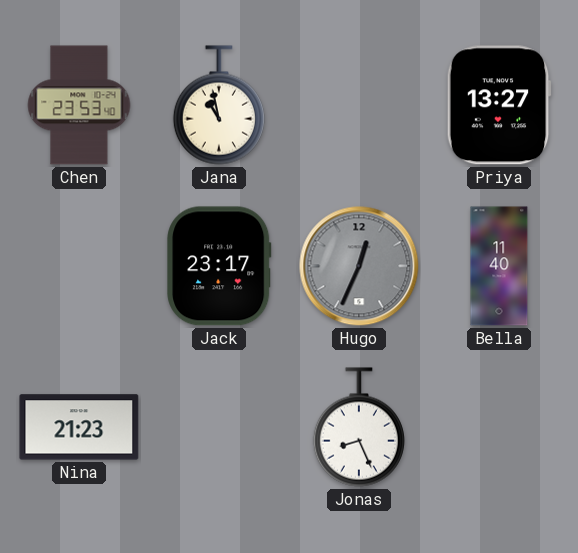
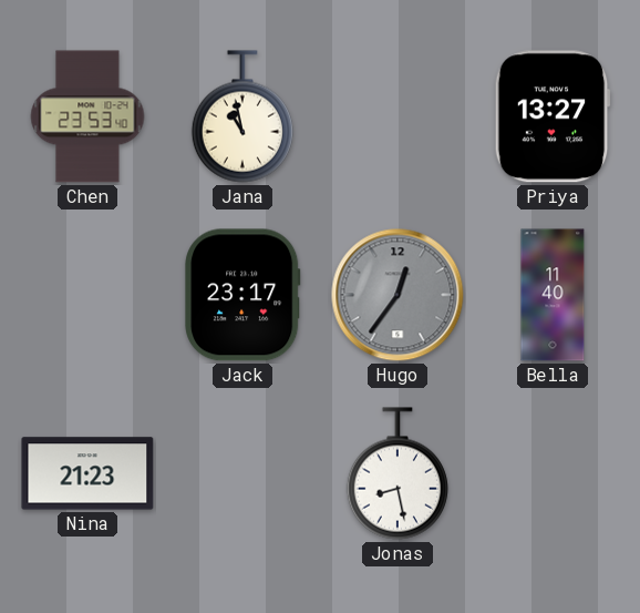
Hugo: 12:34 -> 12:36 (398, 295)
Jonas: 8:26 -> 8:28 (398, 473)
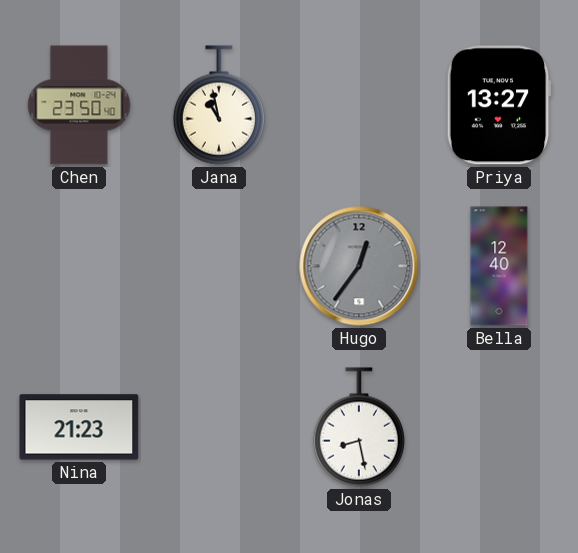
Chen: 23:53 -> 23:50 (79, 105)
Jack: 23:17 -> none (242, 295)
Bella: 11:40 -> 12:40 (499, 266)
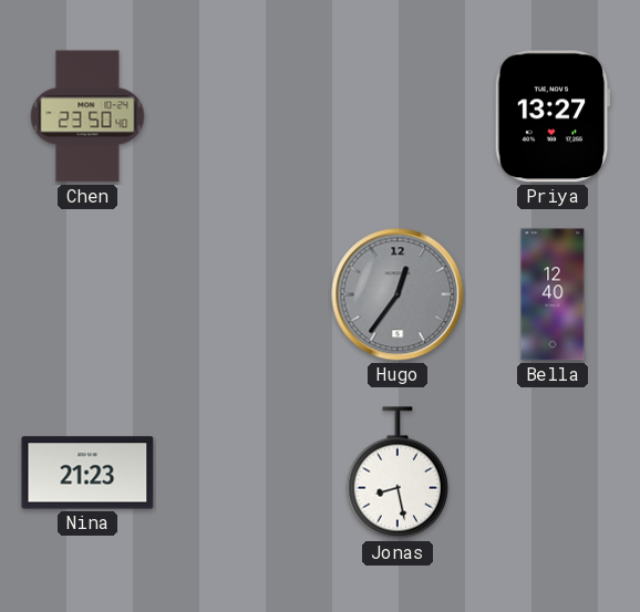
Jana: 10:58 -> none (219, 105)
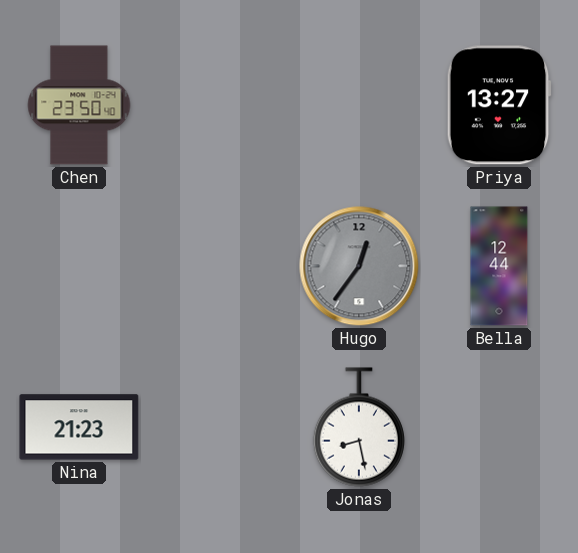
Bella: 12:40 -> 12:44 (499, 266)
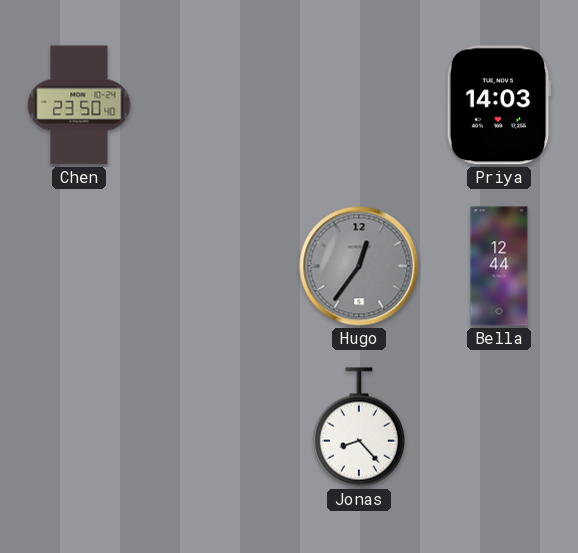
Priya: 13:27 -> 14:03 (499, 105)
Nina: 21:23 -> none (79, 427)
Jonas: 8:28 -> 8:23 (359, 427)
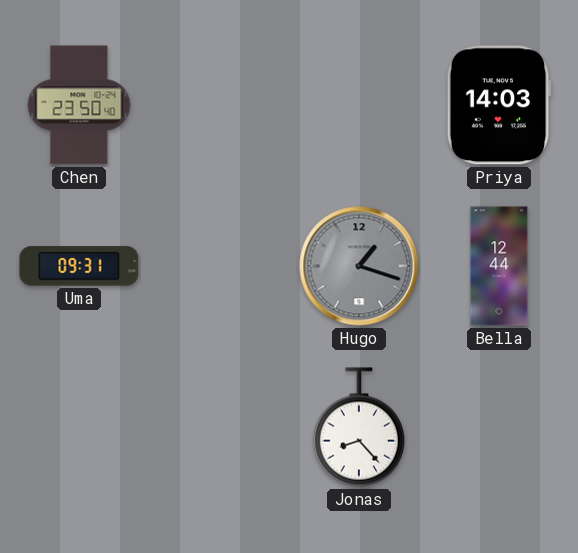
Uma: none -> 09:31 (79, 266)
Hugo: 12:36 -> 1:18 (359, 266)
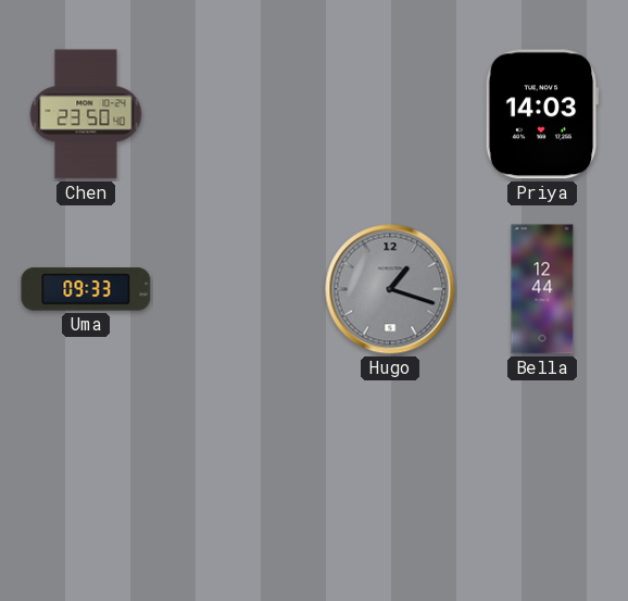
Uma: 09:31 -> 09:33 (86, 289)
Jonas: 8:23 -> none (359, 427)
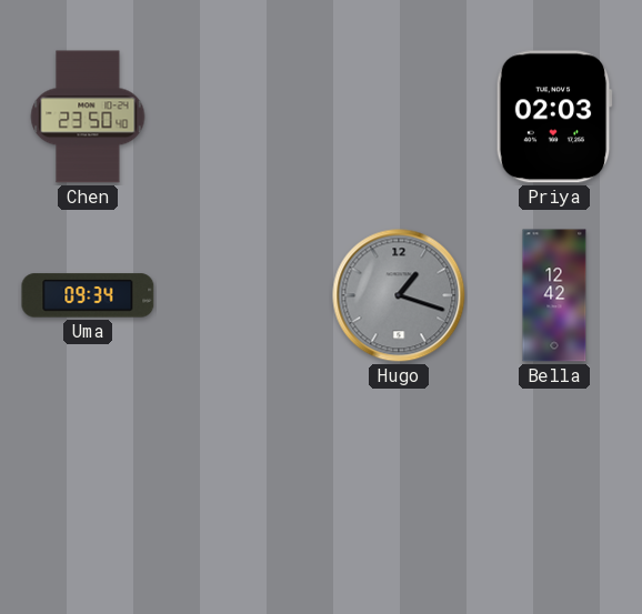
Priya: 14:03 -> 02:03 (554, 117)
Uma: 09:33 -> 09:34 (88, 295)
Bella: 12:44 -> 12:42 (554, 295)
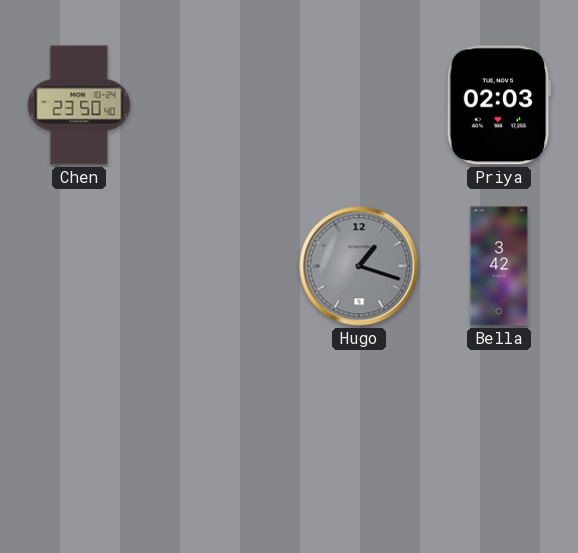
Uma: 09:34 -> none (88, 295)
Bella: 12:42 -> 3:42 (499, 266)
